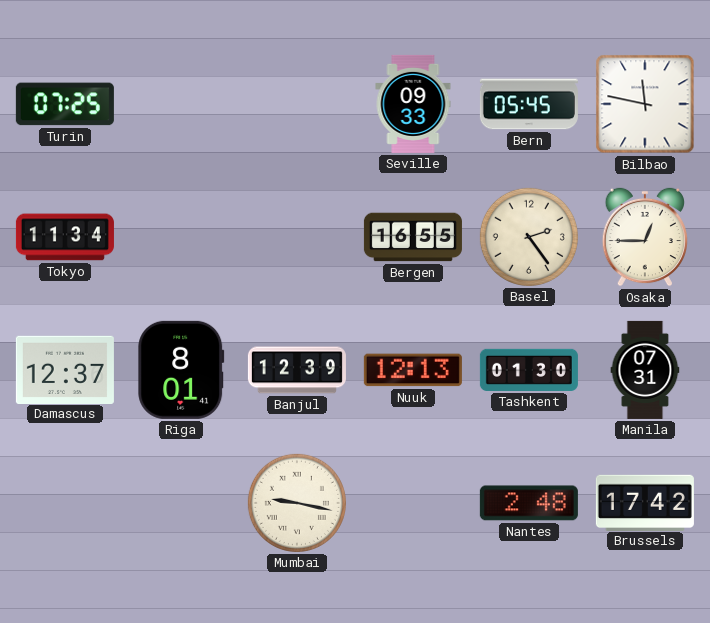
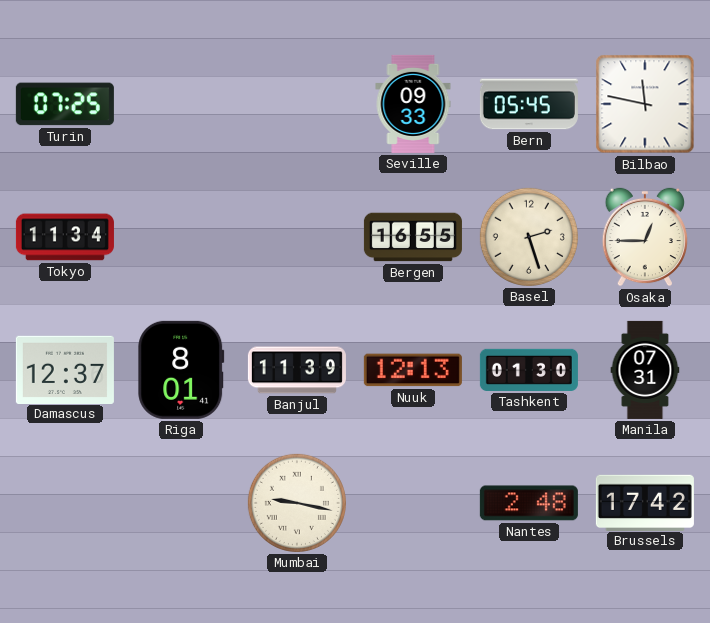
Basel: 2:24 -> 2:27 (529, 237)
Banjul: 12:39 -> 11:39 (297, 370)
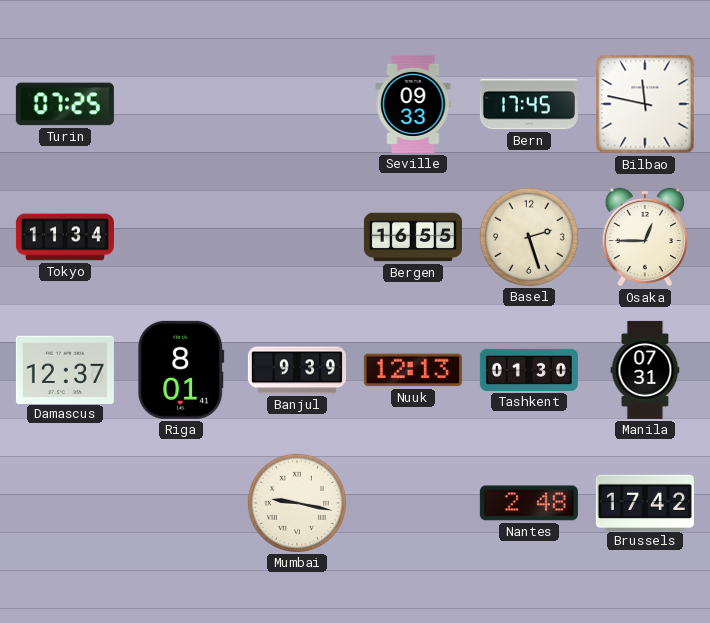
Bern: 05:45 -> 17:45 (529, 104)
Banjul: 11:39 -> 9:39 (297, 370)
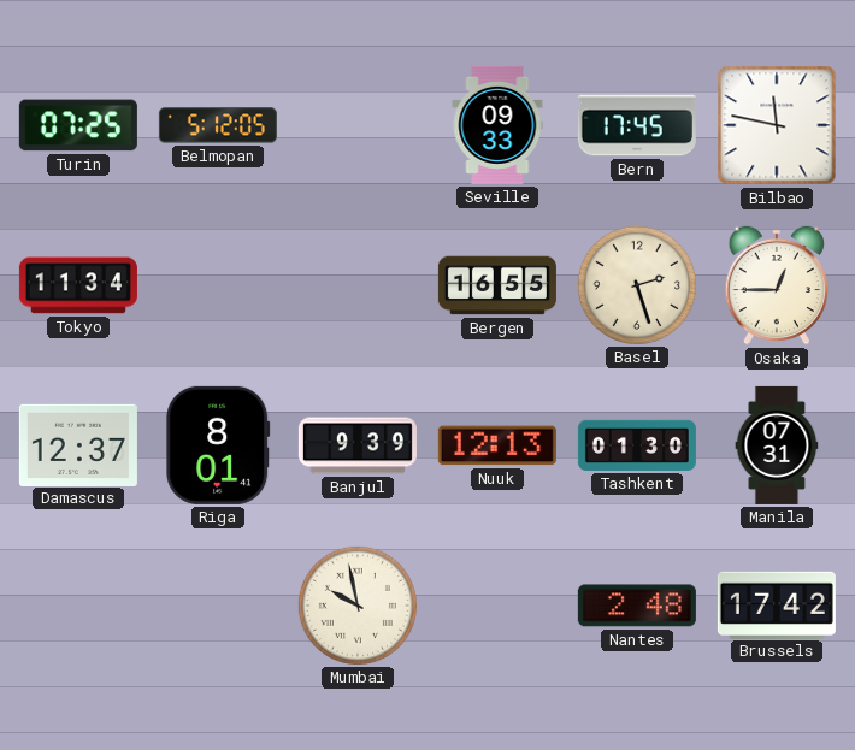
Belmopan: none -> 5:12 (218, 125)
Mumbai: 9:17 -> 9:58 (358, 606)
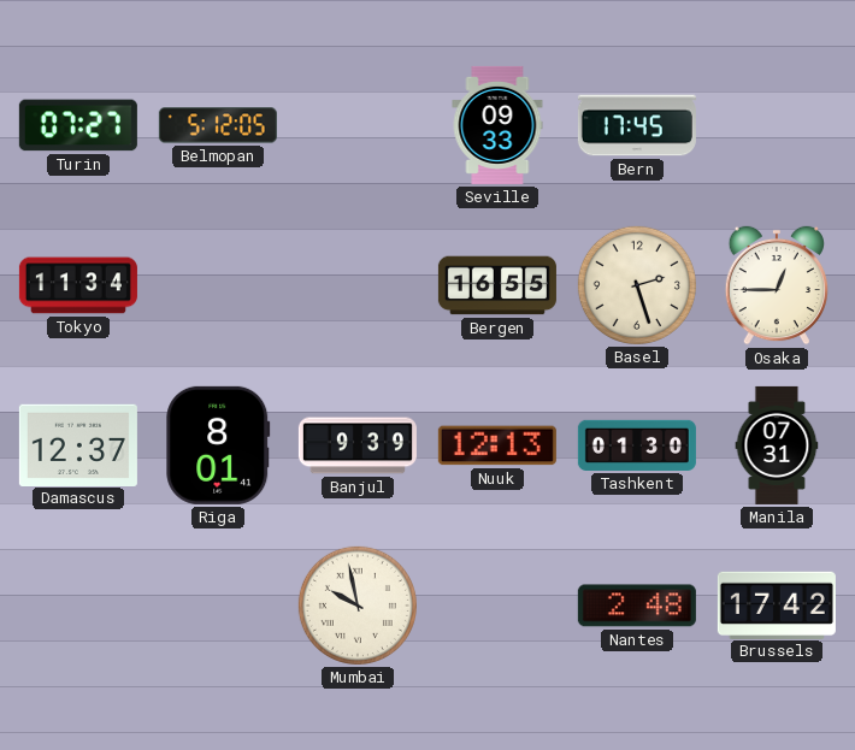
Turin: 07:25 -> 07:27 (78, 125)
Bilbao: 11:47 -> none (777, 125)
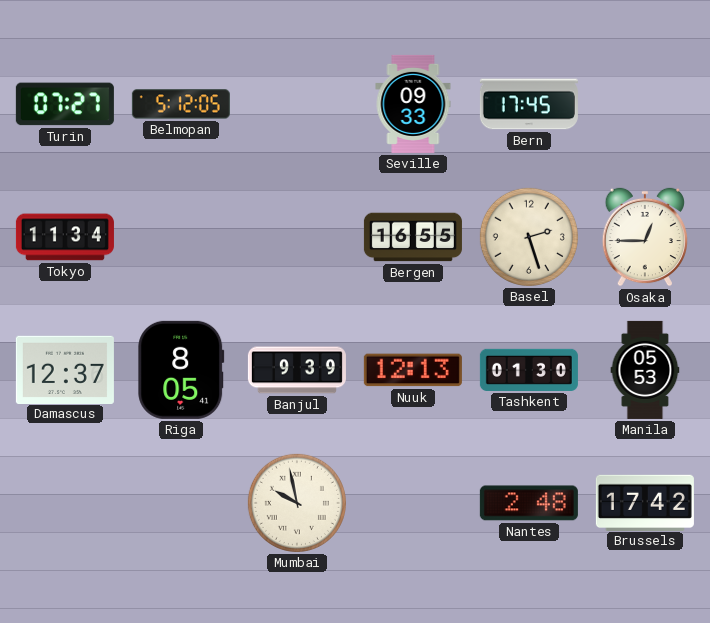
Riga: 8:01 -> 8:05 (181, 370)
Manila: 07:31 -> 05:53 (645, 370)
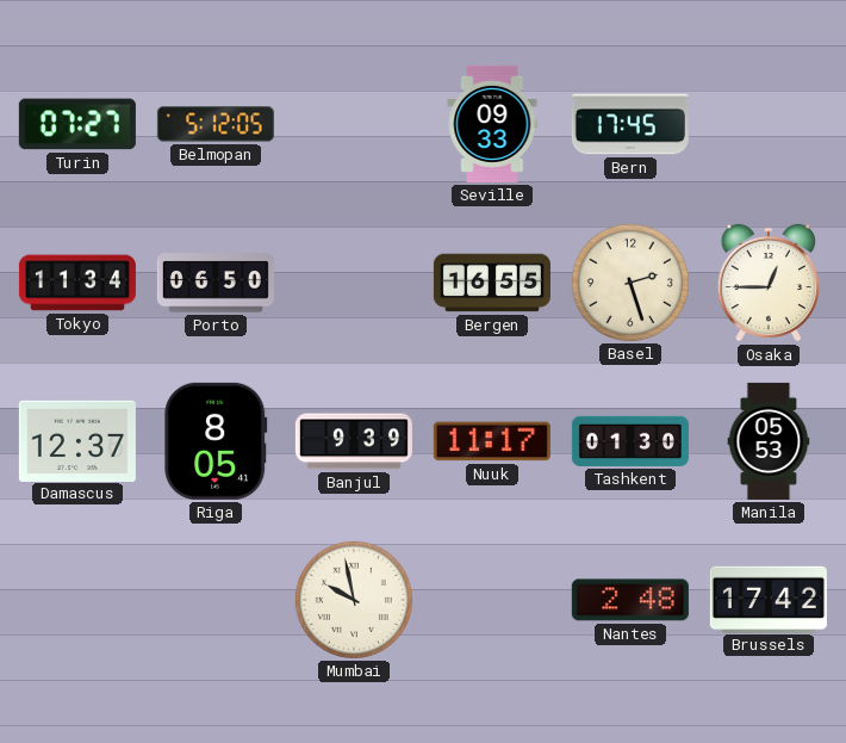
Porto: none -> 06:50 (216, 283)
Nuuk: 12:13 -> 11:17 (492, 441)
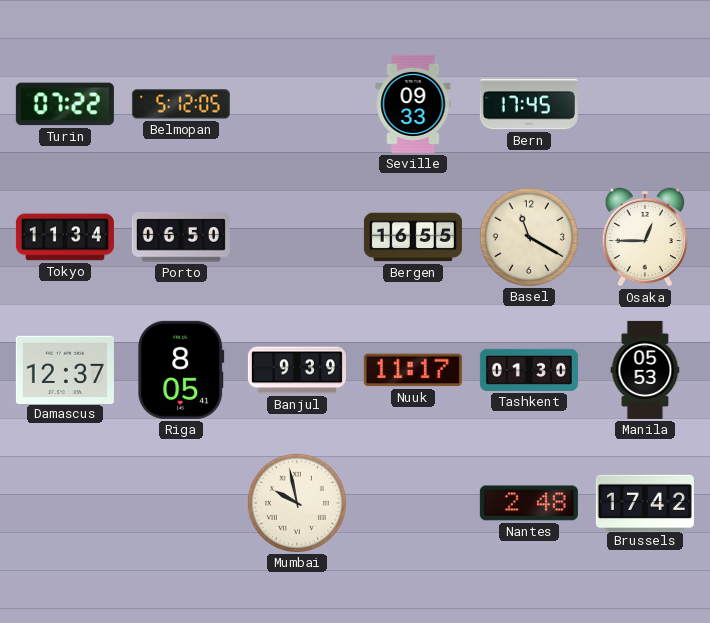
Turin: 07:27 -> 07:22 (65, 104)
Basel: 2:27 -> 11:20 (529, 237)
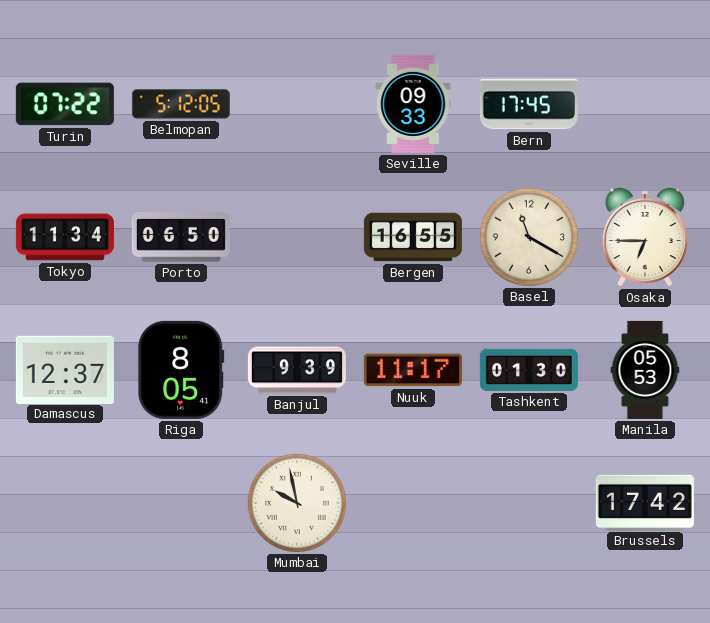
Osaka: 12:45 -> 6:45 (644, 237)
Nantes: 2:48 -> none (529, 503)
